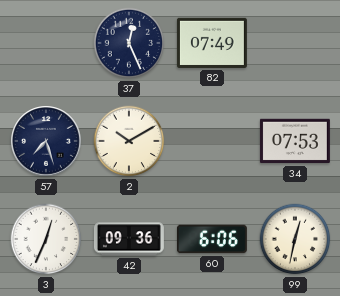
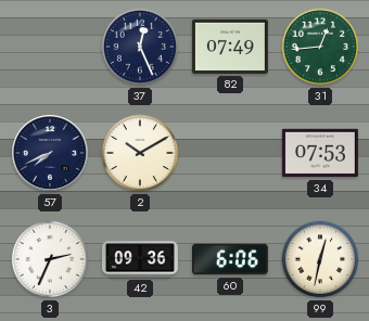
31: none -> 12:44 (320, 47)
57: 7:27 -> 7:41 (51, 154)
3: 12:34 -> 2:34 (50, 259)
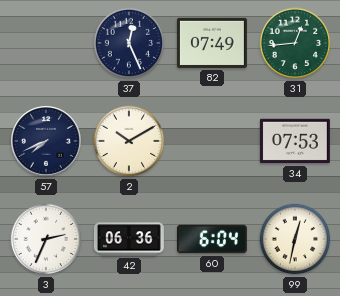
42: 09:36 -> 06:36 (129, 239)
60: 6:06 -> 6:04 (212, 239)
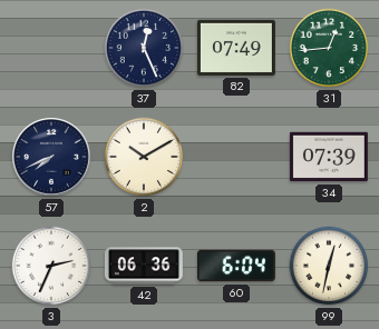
34: 07:53 -> 07:39 (329, 157)
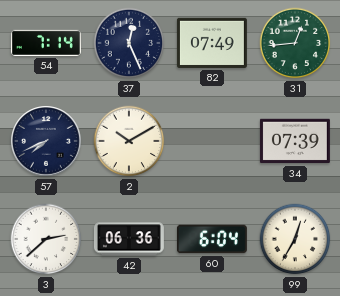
54: none -> 7:14 (46, 43)
3: 2:34 -> 2:38 (46, 239)
99: 12:32 -> 12:35 (295, 239)
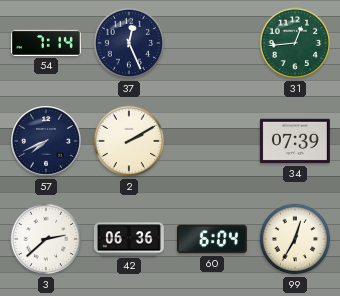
82: 07:49 -> none (212, 43)
2: 10:10 -> 2:10 (129, 141)
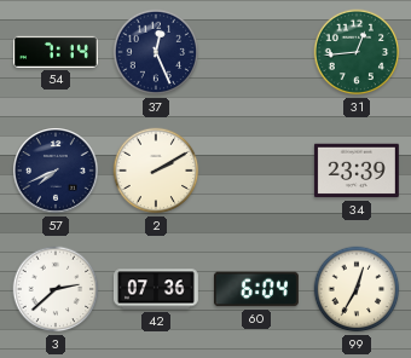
34: 07:39 -> 23:39 (357, 171)
42: 06:36 -> 07:36 (156, 289)
